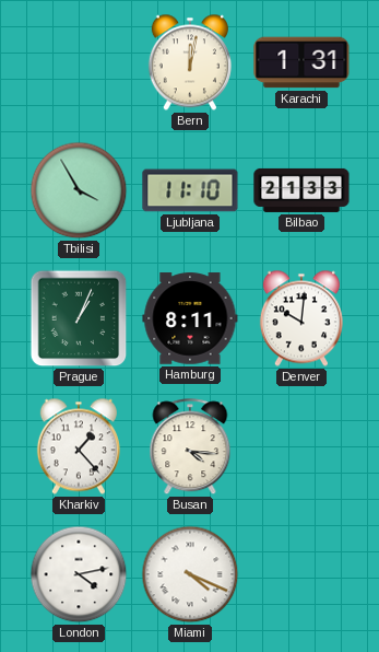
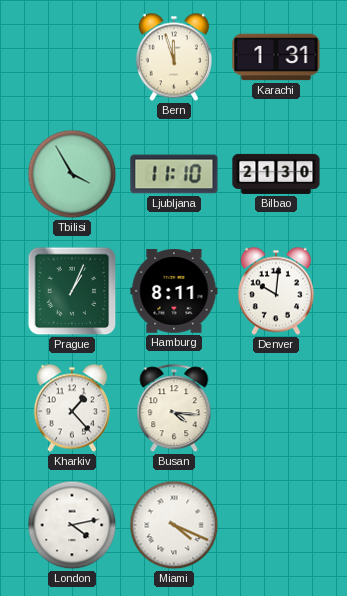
Bern: 12:02 -> 11:57 (174, 57)
Bilbao: 21:33 -> 21:30 (276, 174)
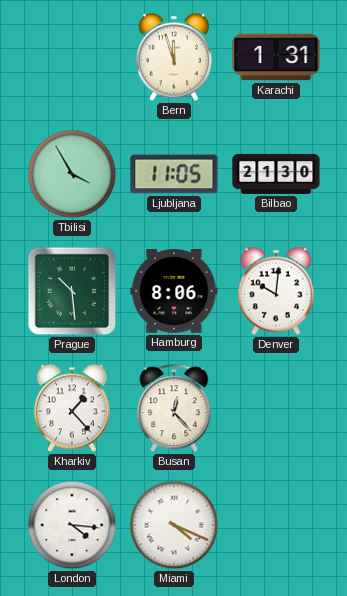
Ljubljana: 11:10 -> 11:05 (174, 174)
Prague: 1:04 -> 10:29 (72, 291)
Hamburg: 8:11 -> 8:06 (174, 291)
Busan: 4:16 -> 12:23 (174, 409)
London: 4:13 -> 4:16 (72, 525)
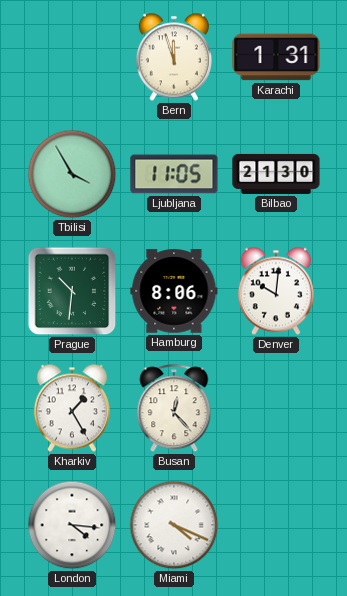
Prague: 10:29 -> 10:31 (72, 291)
Kharkiv: 1:23 -> 1:25 (72, 408)
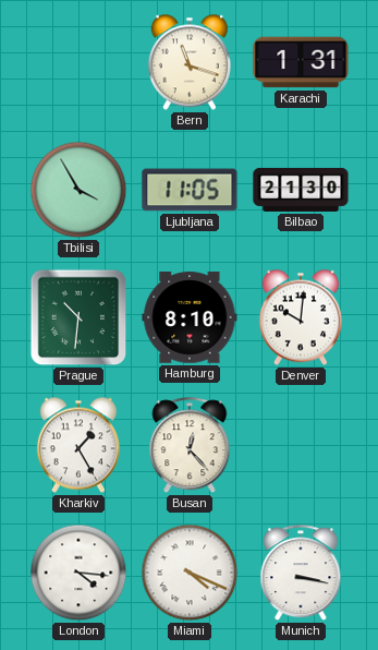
Bern: 11:57 -> 11:18 (190, 62)
Hamburg: 8:06 -> 8:10 (190, 317)
Munich: none -> 3:17 (301, 574)
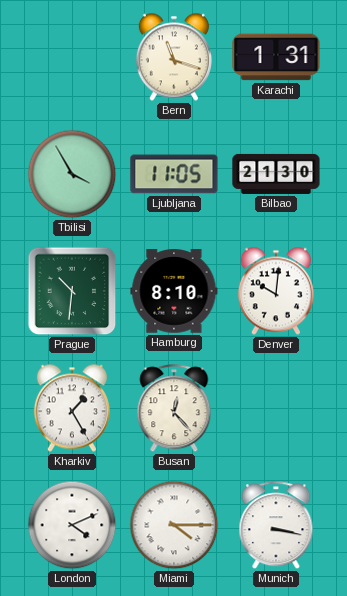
London: 4:16 -> 4:11 (72, 525)
Miami: 4:19 -> 4:15 (174, 525)
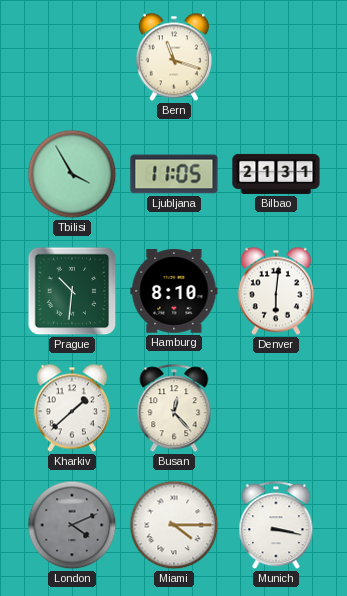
Karachi: 1:31 -> none (276, 57)
Bilbao: 21:30 -> 21:31 (276, 174)
Denver: 10:01 -> 6:01 (276, 291)
Kharkiv: 1:25 -> 1:38 (72, 408)
London dial: white -> grey (72, 525)
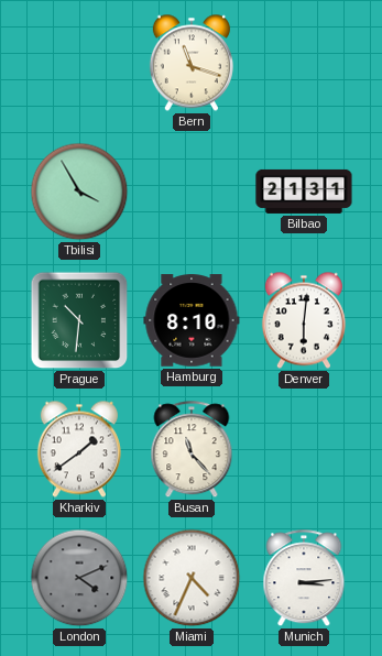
Ljubljana: 11:05 -> none (174, 174)
Kharkiv: 1:38 -> 1:39 (79, 449)
Busan: 12:23 -> 11:23 (192, 450)
Miami: 4:15 -> 4:34 (192, 578)
Munich: 3:17 -> 3:14 (304, 579)
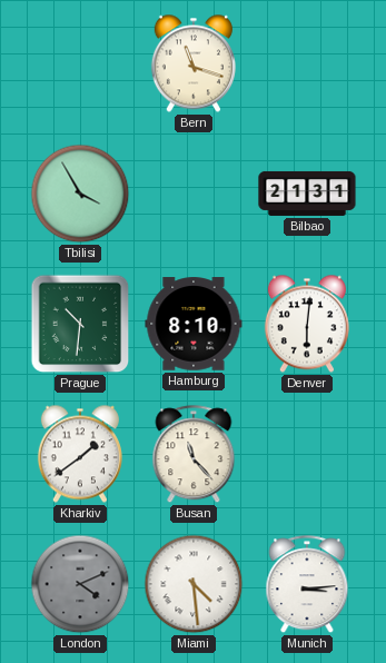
Miami: 4:34 -> 4:29 (194, 584)
